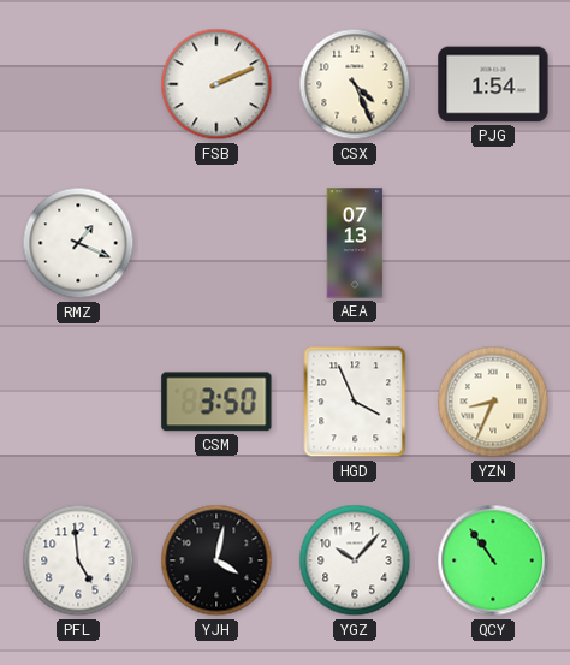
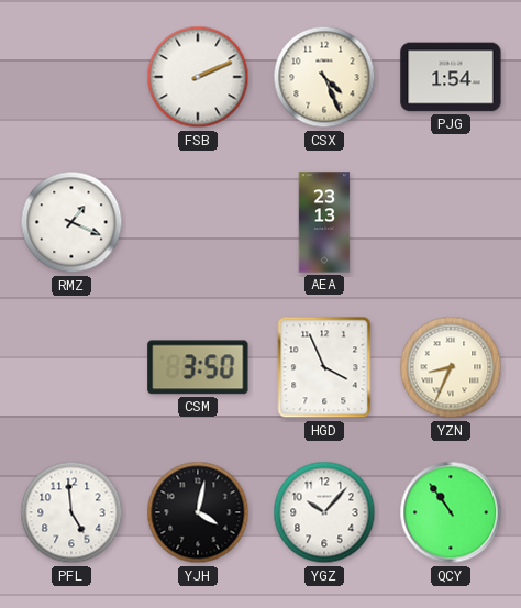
AEA: 07:13 -> 23:13 (324, 222)
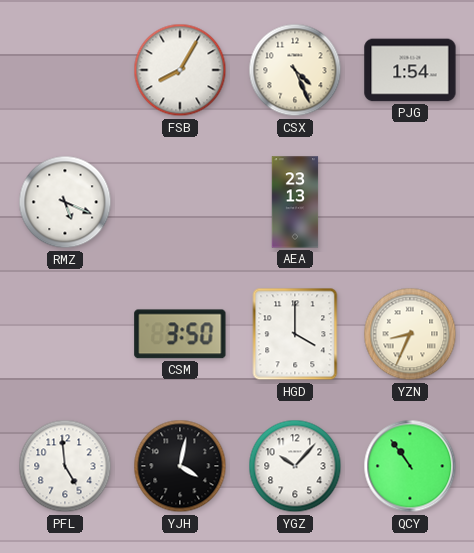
FSB: 2:11 -> 8:05 (180, 70)
RMZ: 1:19 -> 5:19 (65, 202)
HGD: 3:56 -> 4:00 (295, 334)
